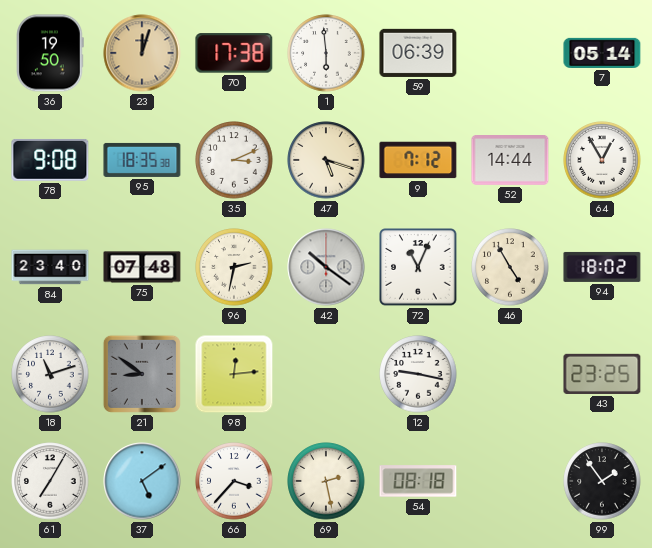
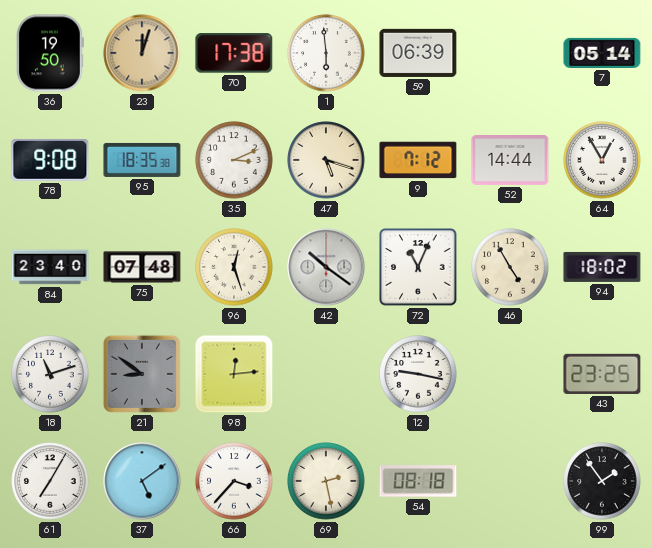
96: 2:32 -> 12:27 (234, 267)
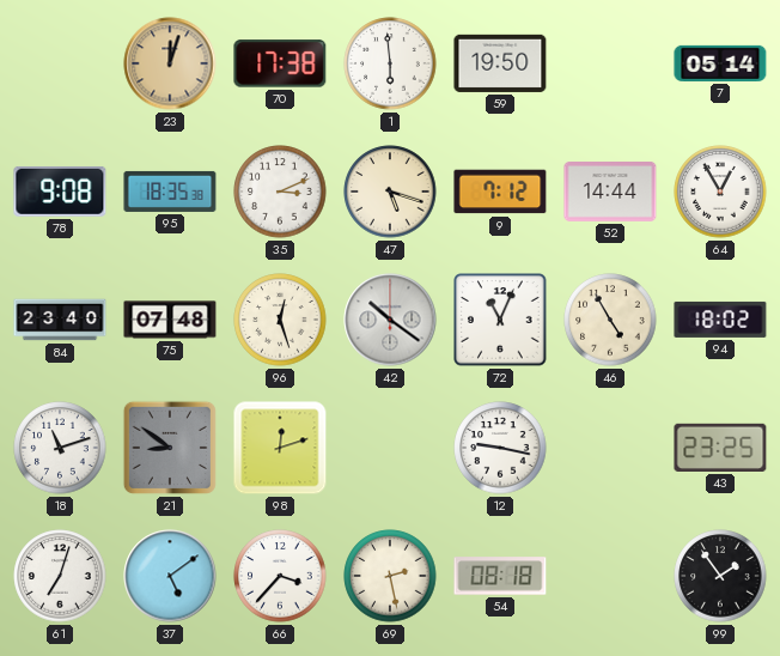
36: 19:50 -> none (50, 53)
59: 06:39 -> 19:50 (500, 63)
98: 12:14 -> 12:12 (280, 448)
61: 7:05 -> 7:03 (60, 576)
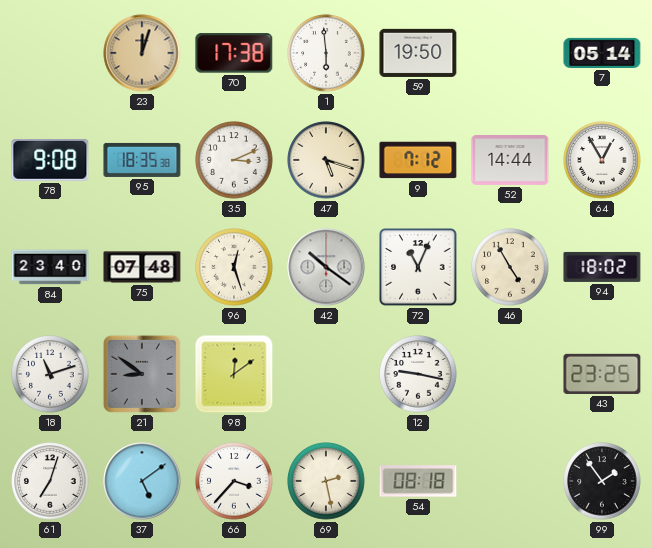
98: 12:12 -> 12:09 (234, 374)
